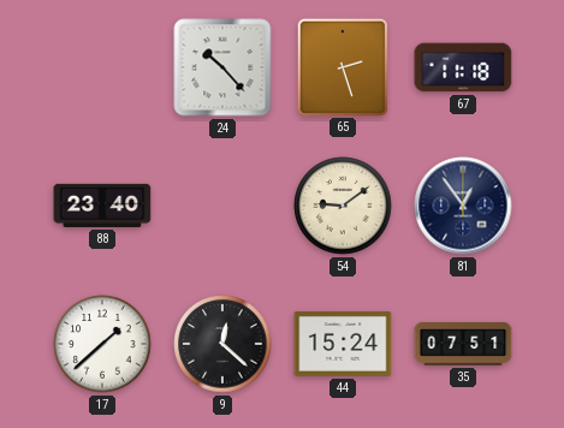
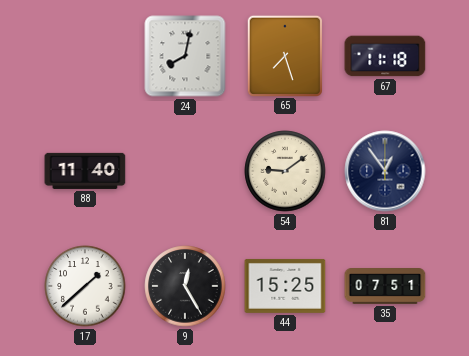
24: 10:23 -> 8:02 (185, 56)
65: 2:27 -> 7:27 (285, 55)
88: 23:40 -> 11:40 (85, 171)
9: 12:22 -> 12:25 (185, 286)
44: 15:24 -> 15:25 (285, 286)
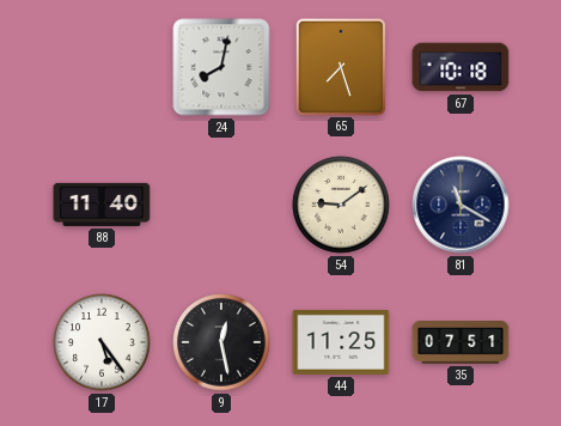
67: 11:18 -> 10:18 (461, 67)
81: 12:54 -> 11:20 (461, 205)
17: 1:38 -> 5:24 (102, 342)
9: 12:25 -> 12:28 (221, 342)
44: 15:25 -> 11:25 (341, 342)
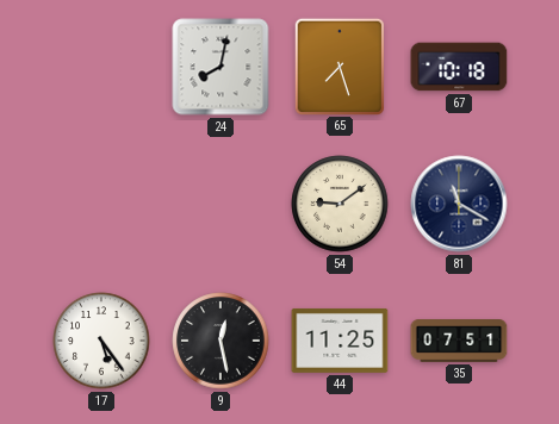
88: 11:40 -> none (102, 205)
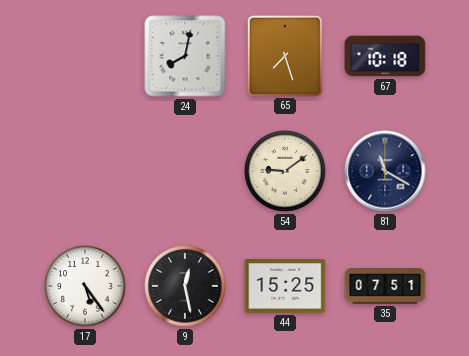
44: 11:25 -> 15:25 (285, 286)
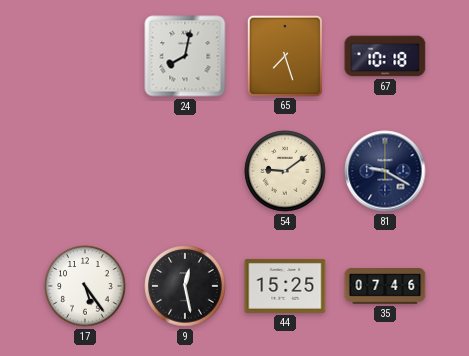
81: 11:20 -> 9:20 (385, 171)
35: 07:51 -> 07:46 (385, 287)
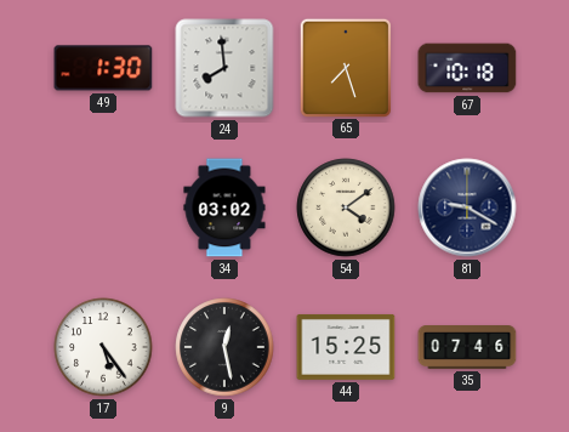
49: none -> 1:30 (103, 68)
24: 8:02 -> 7:59 (224, 68)
34: none -> 03:02 (224, 208)
54: 9:09 -> 4:09 (346, 208)
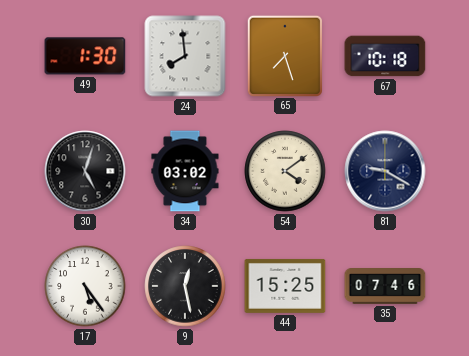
30: none -> 5:03 (85, 171)
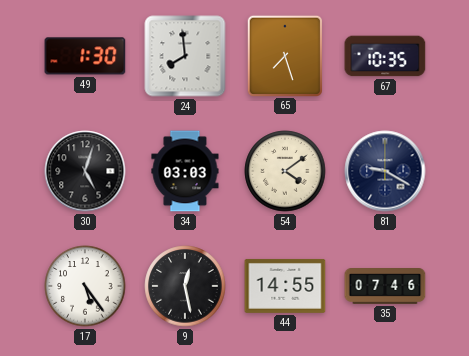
67: 10:18 -> 10:35 (385, 56)
34: 03:02 -> 03:03 (185, 171)
44: 15:25 -> 14:55 (285, 286)
